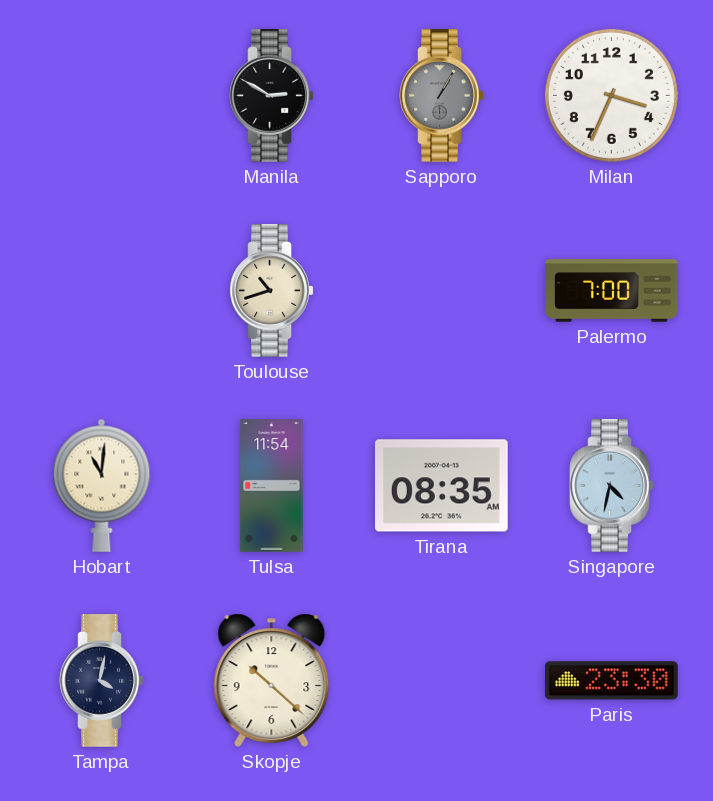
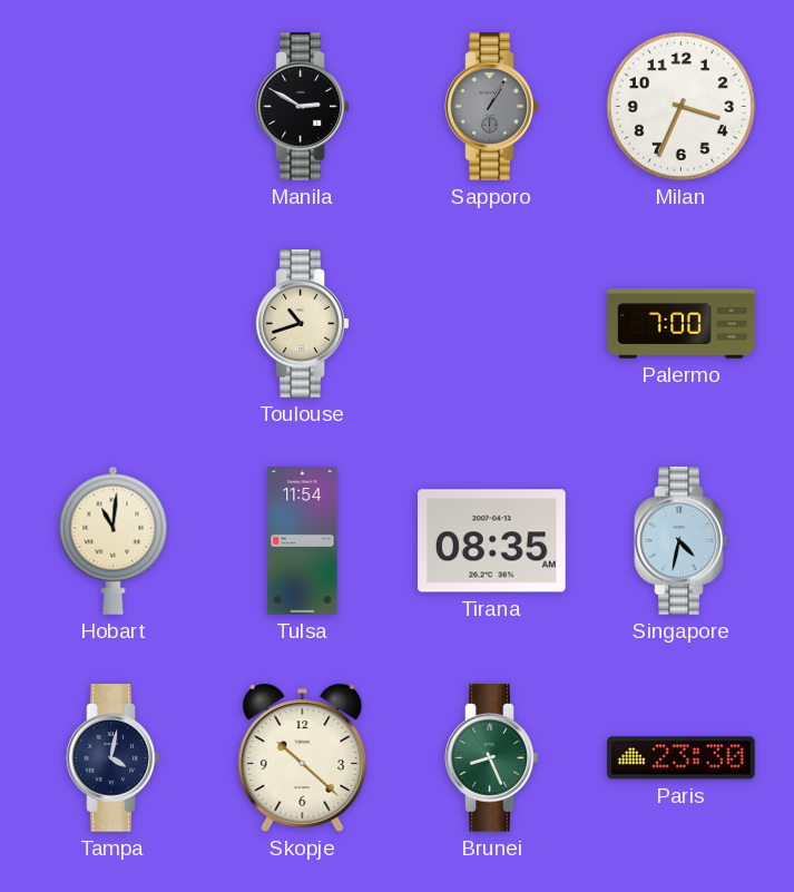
Brunei: none -> 8:26 (492, 758)
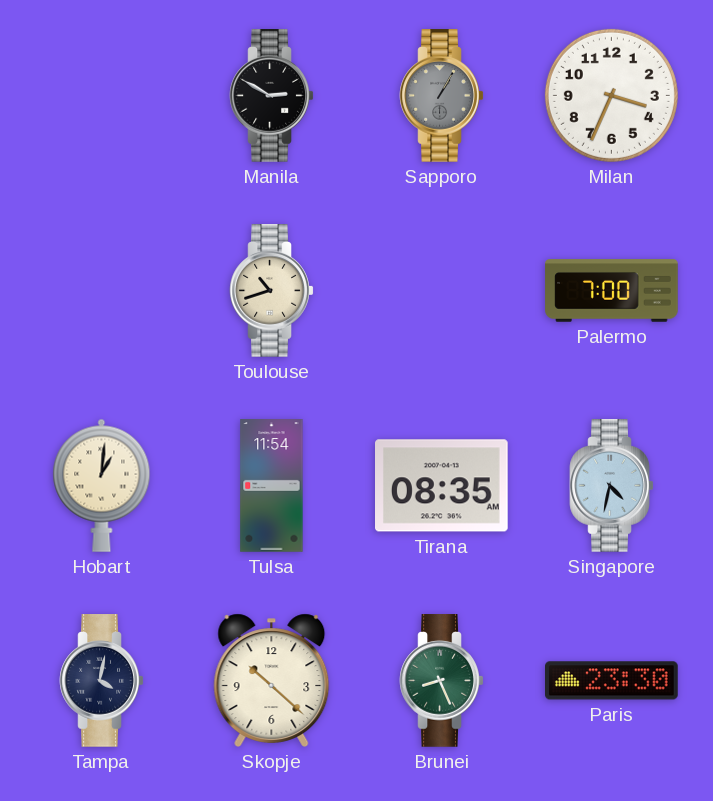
Hobart: 11:01 -> 1:01 (102, 485)
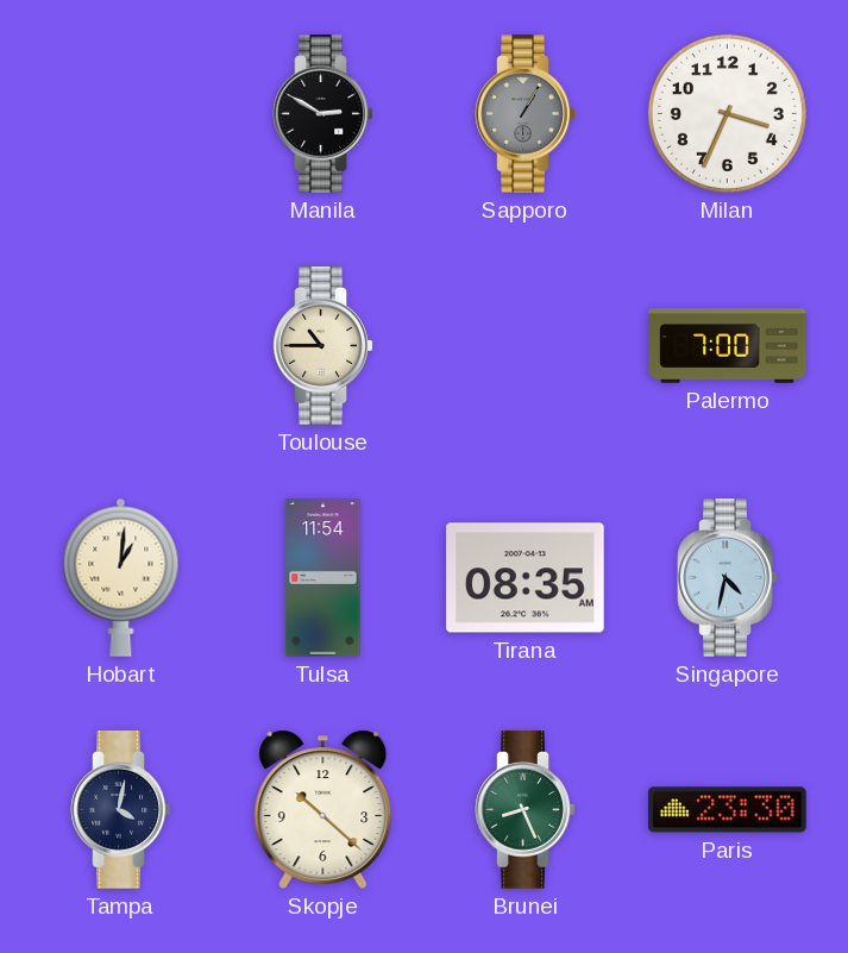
Toulouse: 10:42 -> 10:45 (324, 346)
